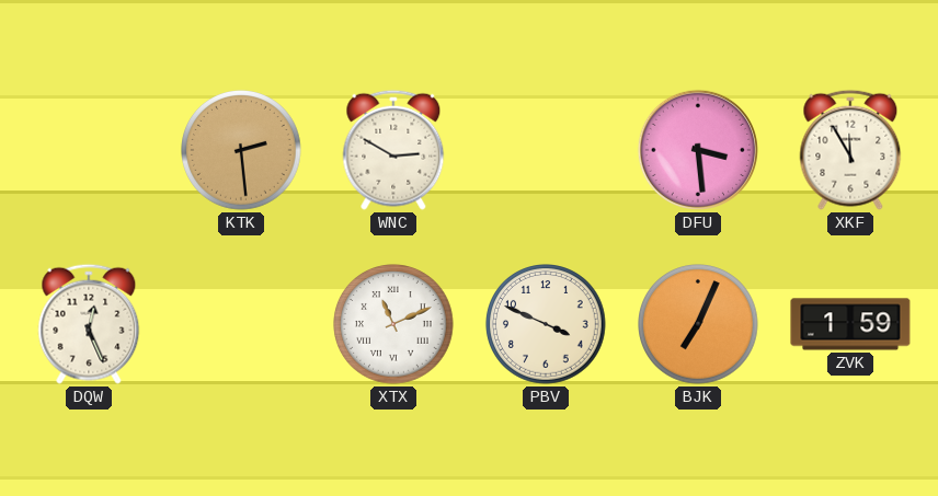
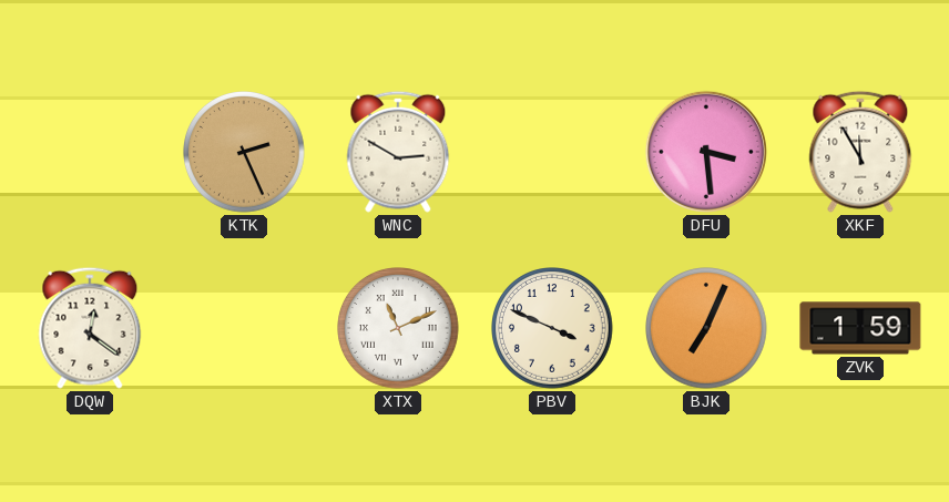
KTK: 2:29 -> 2:26 (245, 153)
DQW: 12:26 -> 12:21 (90, 328)
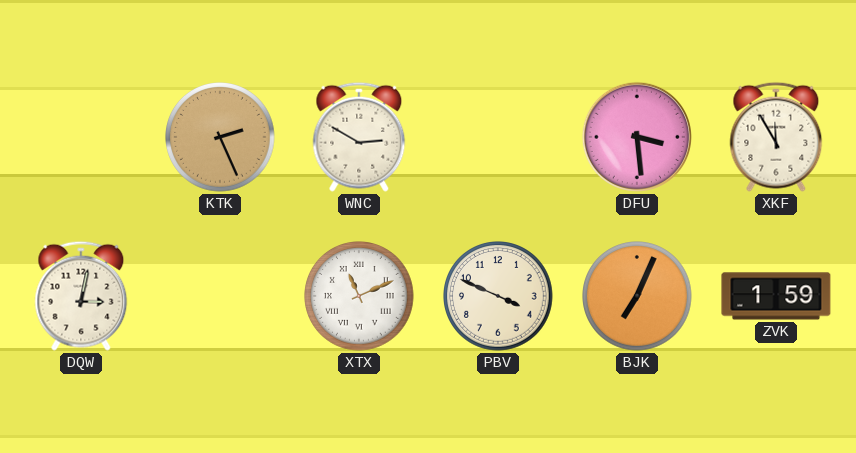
DQW: 12:21 -> 3:02 (81, 296)
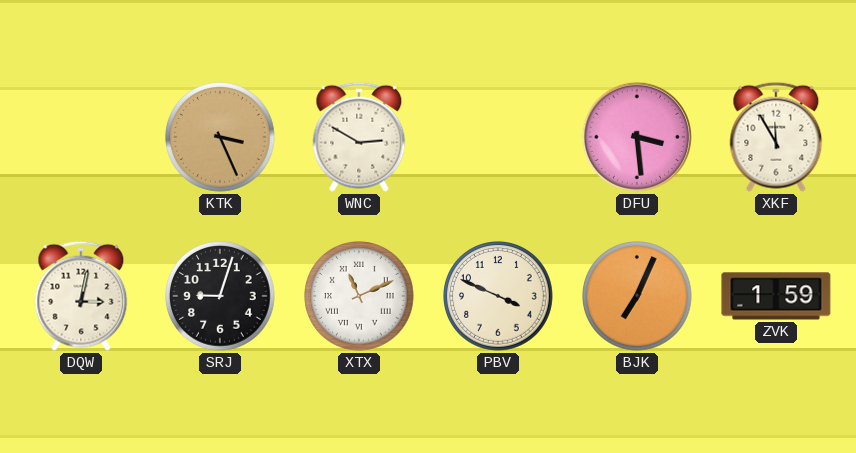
KTK: 2:26 -> 3:26 (221, 138)
SRJ: none -> 9:03 (221, 297)
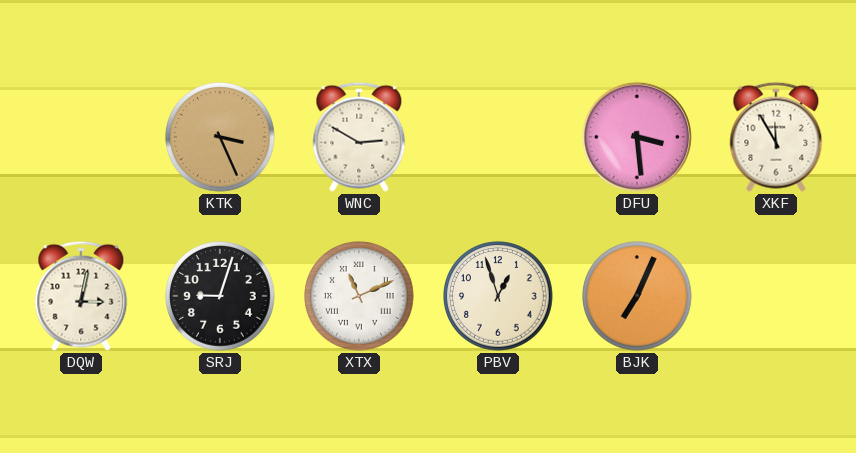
PBV: 3:49 -> 12:57 (499, 297)
ZVK: 1:59 -> none (776, 296)
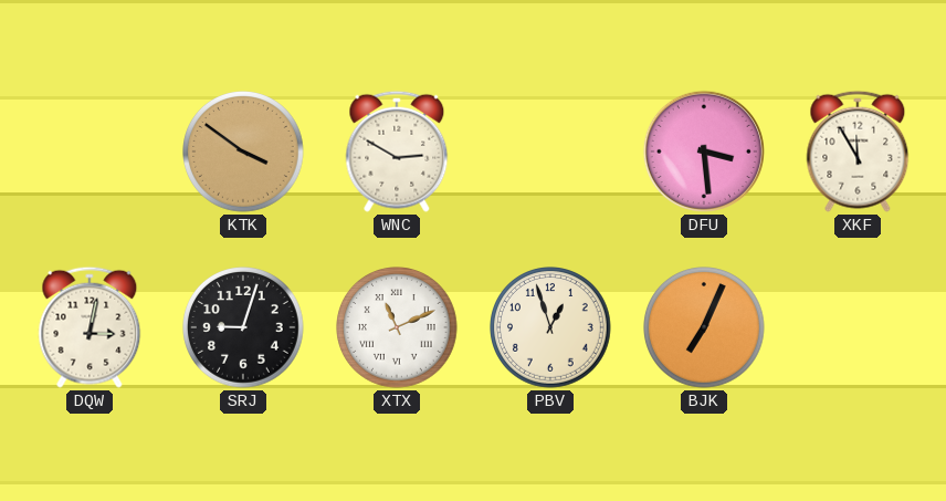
KTK: 3:26 -> 3:51 (244, 153)
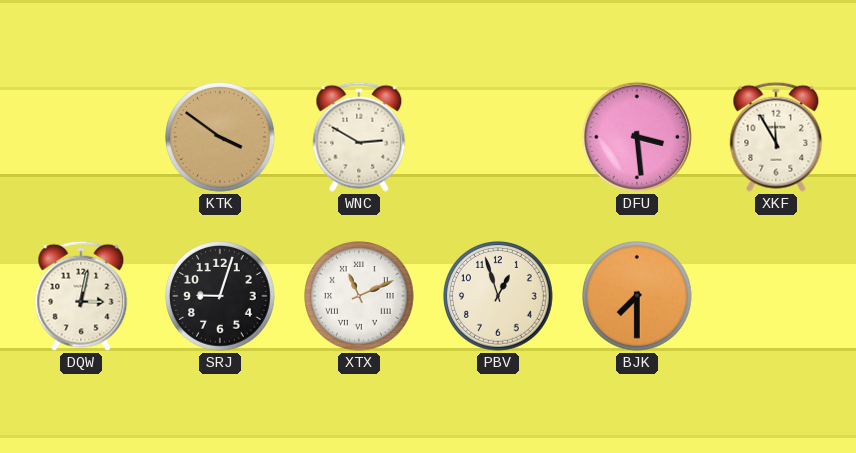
BJK: 7:04 -> 7:30 (638, 297)
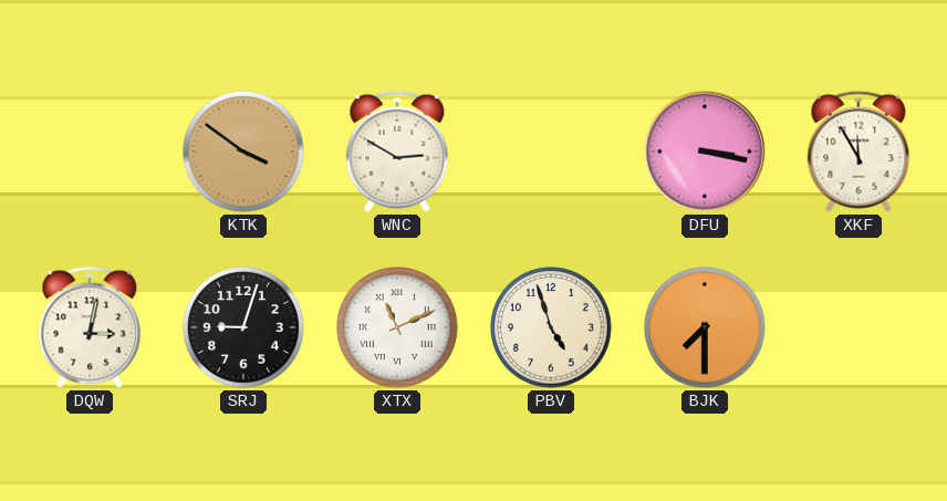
DFU: 3:29 -> 3:17 (705, 152)
PBV: 12:57 -> 4:57 (552, 328)
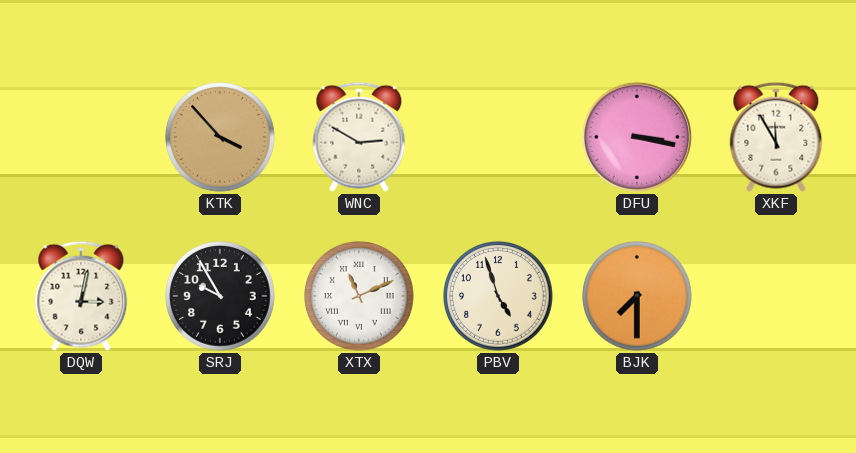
KTK: 3:51 -> 3:53 (221, 138)
SRJ: 9:03 -> 9:55 (221, 297)
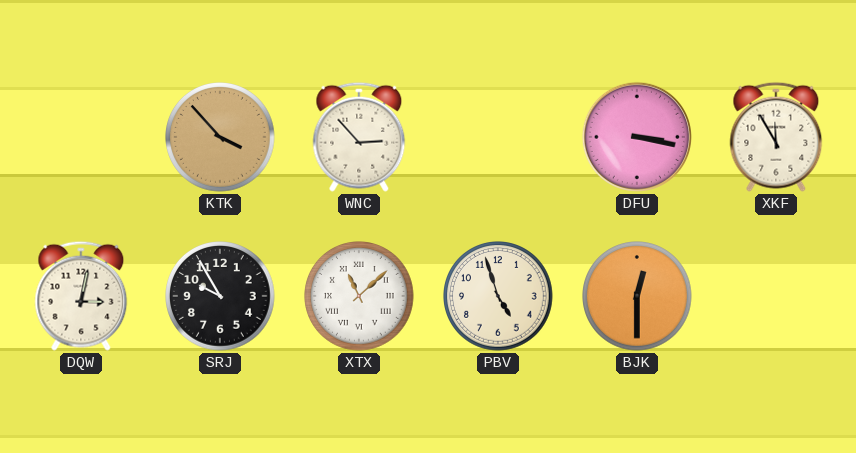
WNC: 2:50 -> 2:53 (359, 137)
XTX: 11:11 -> 11:08 (360, 297)
BJK: 7:30 -> 12:30 (638, 297)
